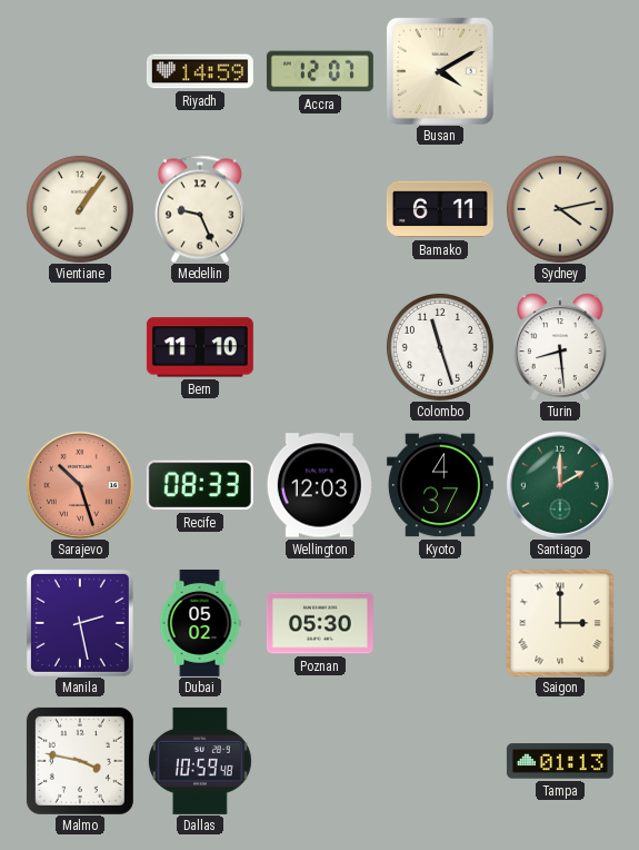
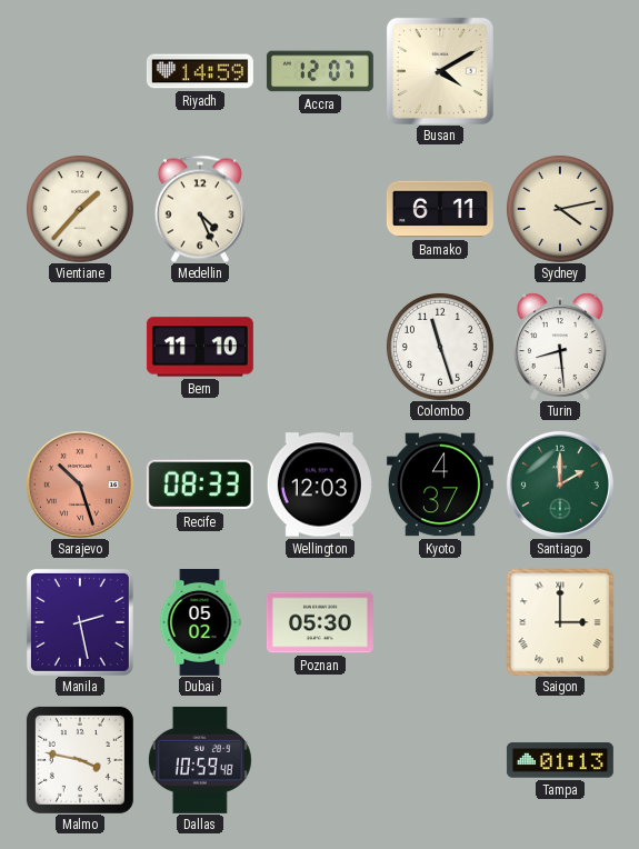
Vientiane: 1:06 -> 1:37 (80, 209)
Medellin: 9:26 -> 4:26 (200, 209)
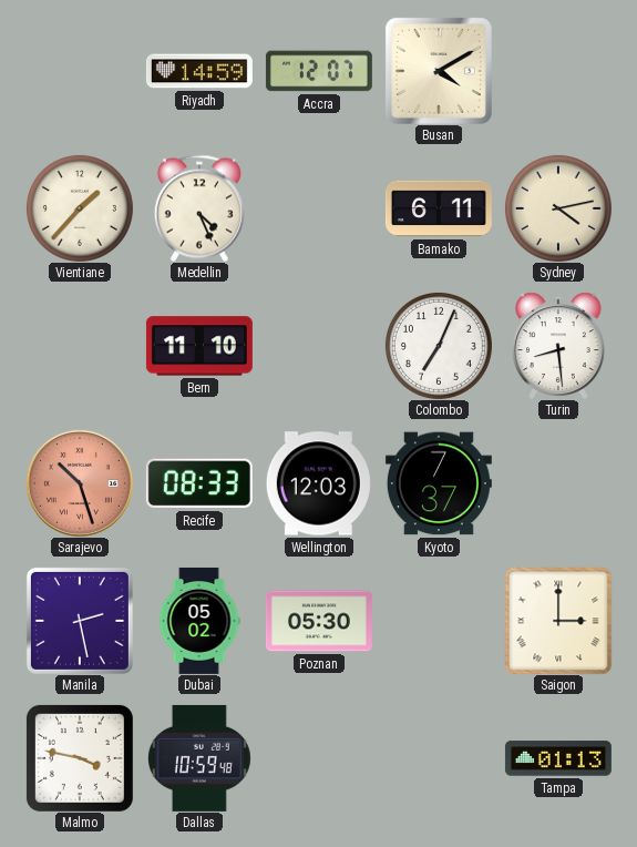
Colombo: 11:27 -> 7:04 (439, 346)
Kyoto: 4:37 -> 7:37 (439, 483)
Santiago: 2:00 -> none (560, 485)
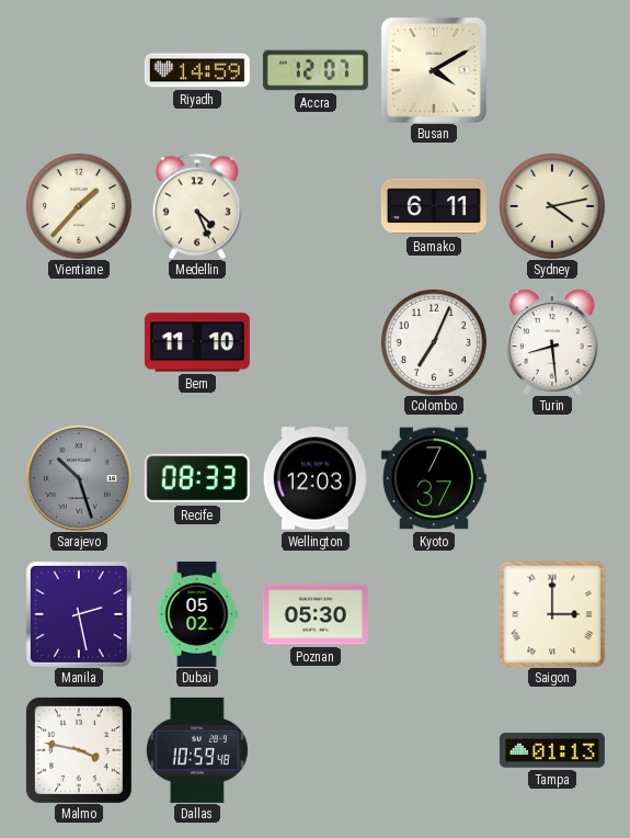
Sarajevo dial: salmon -> grey (79, 478)
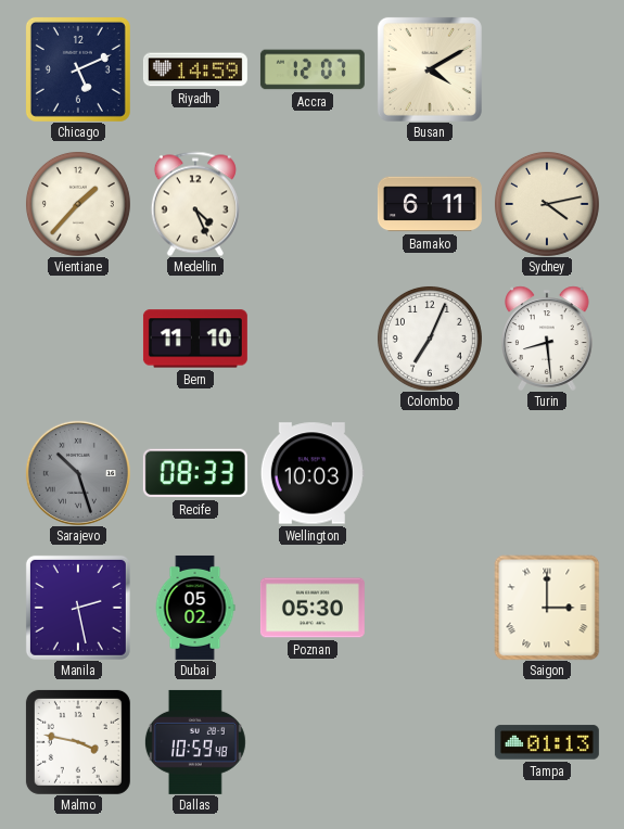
Chicago: none -> 5:11 (78, 69)
Wellington: 12:03 -> 10:03 (313, 473)
Kyoto: 7:37 -> none (434, 478)
